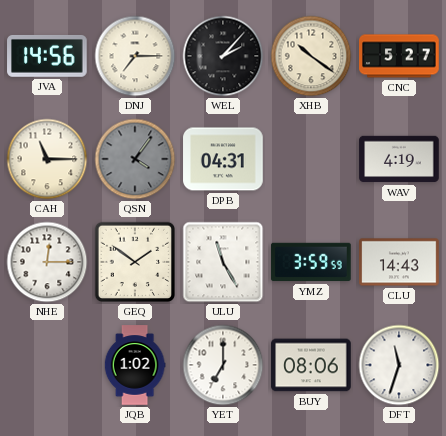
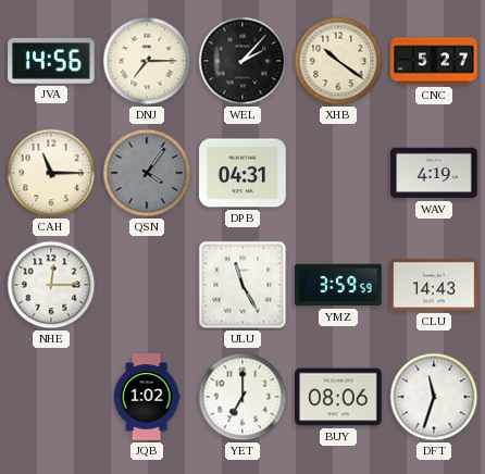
GEQ: 1:51 -> none (135, 262)
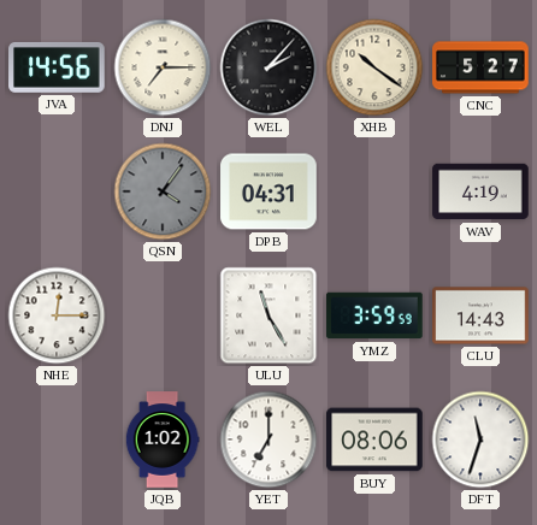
CAH: 11:15 -> none (51, 173)
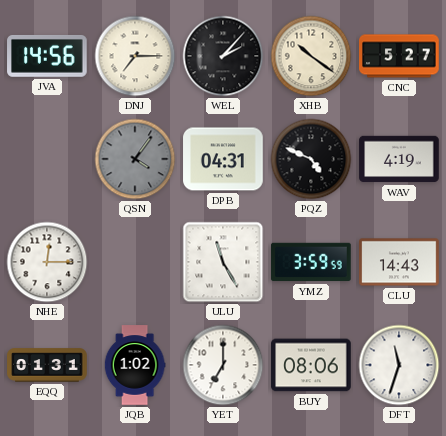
PQZ: none -> 4:49 (311, 159)
EQQ: none -> 01:31 (47, 365)
